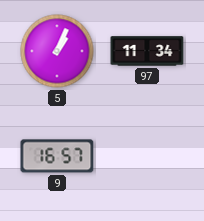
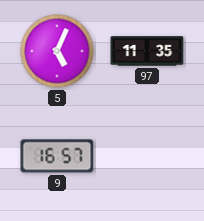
5: 1:04 -> 5:04 (57, 51)
97: 11:34 -> 11:35 (147, 51)
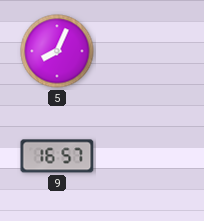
5: 5:04 -> 8:04 (57, 51)
97: 11:35 -> none (147, 51)
